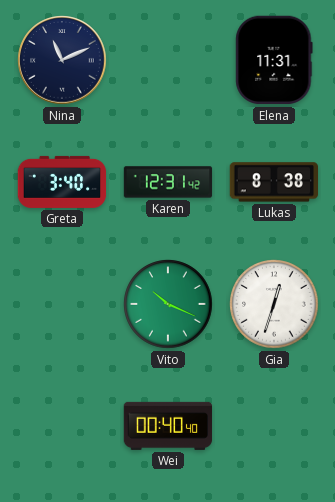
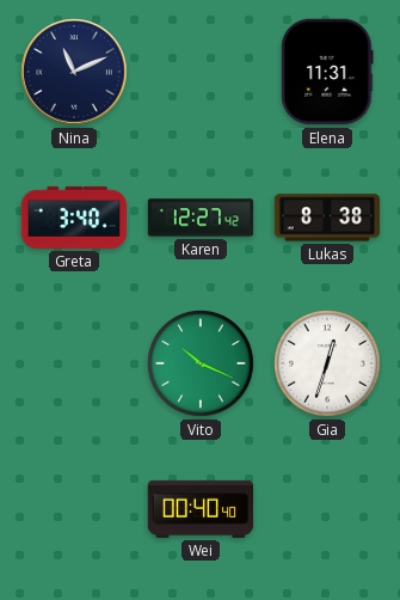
Karen: 12:31 -> 12:27 (201, 218)
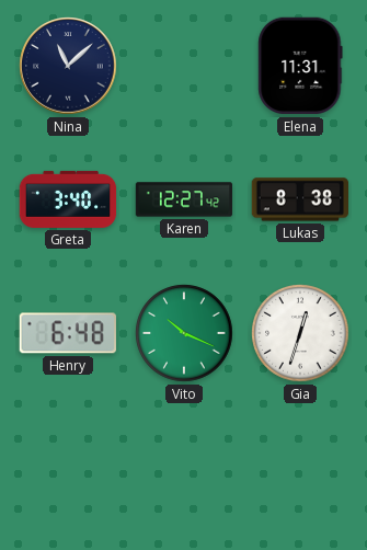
Nina: 11:11 -> 11:08 (68, 66)
Henry: none -> 6:48 (68, 333)
Wei: 00:40 -> none (201, 509)
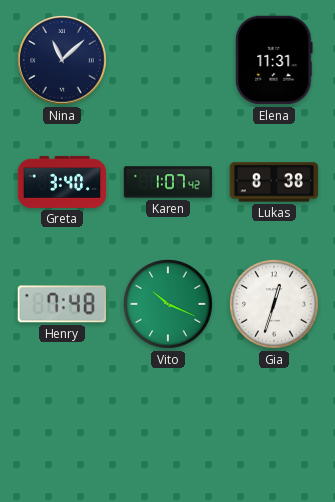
Karen: 12:27 -> 1:07 (168, 182)
Henry: 6:48 -> 7:48 (62, 304)
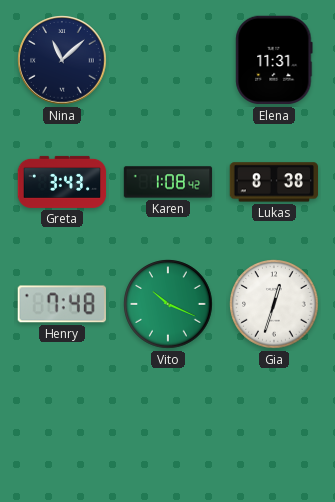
Greta: 3:40 -> 3:43 (62, 182)
Karen: 1:07 -> 1:08 (168, 182)
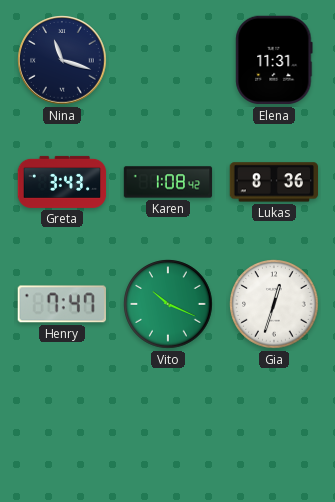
Nina: 11:08 -> 11:18 (62, 60)
Lukas: 8:38 -> 8:36 (274, 182)
Henry: 7:48 -> 7:47 (62, 304)
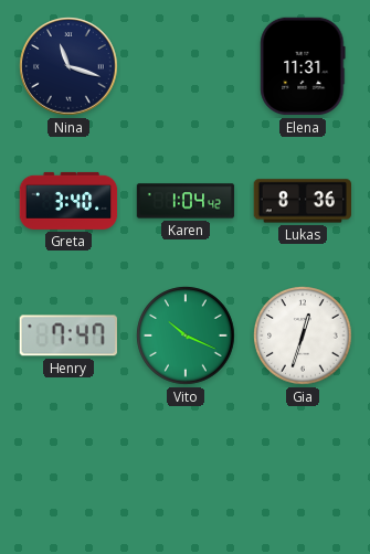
Greta: 3:43 -> 3:40 (68, 201)
Karen: 1:08 -> 1:04 (186, 201)
